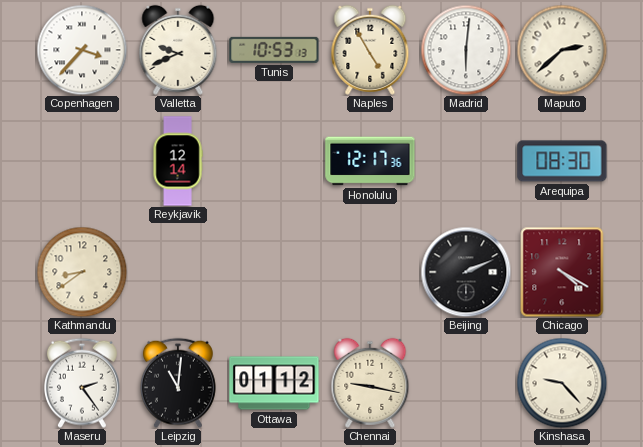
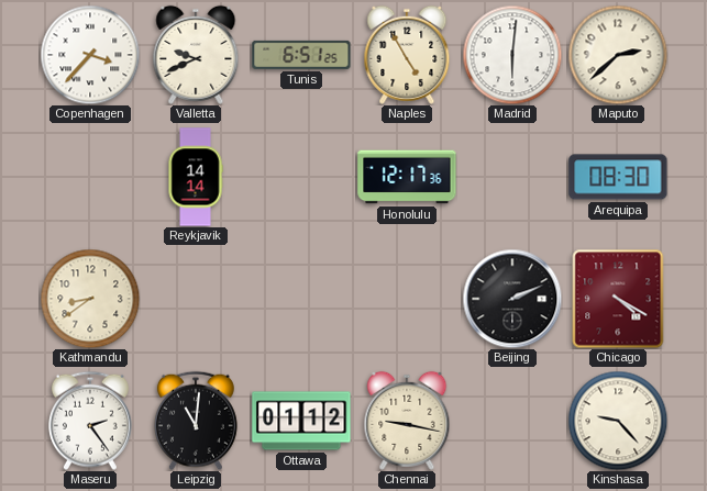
Tunis: 10:53 -> 6:51 (301, 55)
Reykjavik: 12:14 -> 14:14 (196, 177)
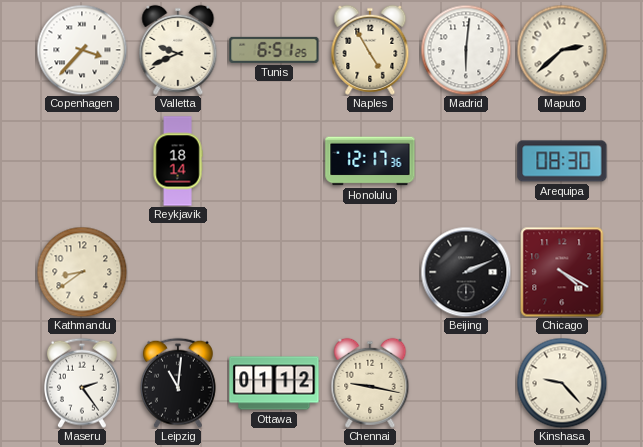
Reykjavik: 14:14 -> 18:14 (178, 161)
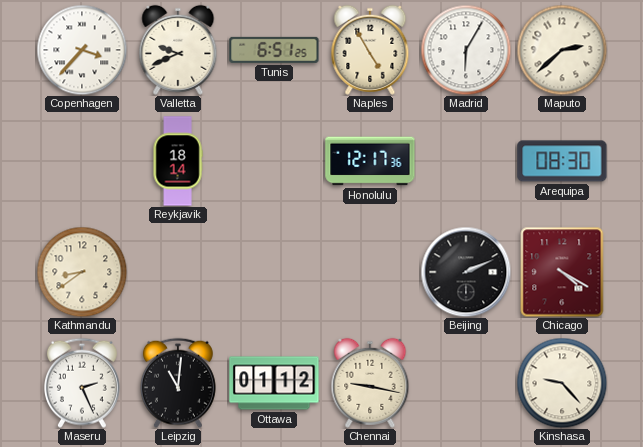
Madrid: 6:01 -> 6:05 (466, 50)
Maseru: 2:24 -> 2:26 (82, 383)
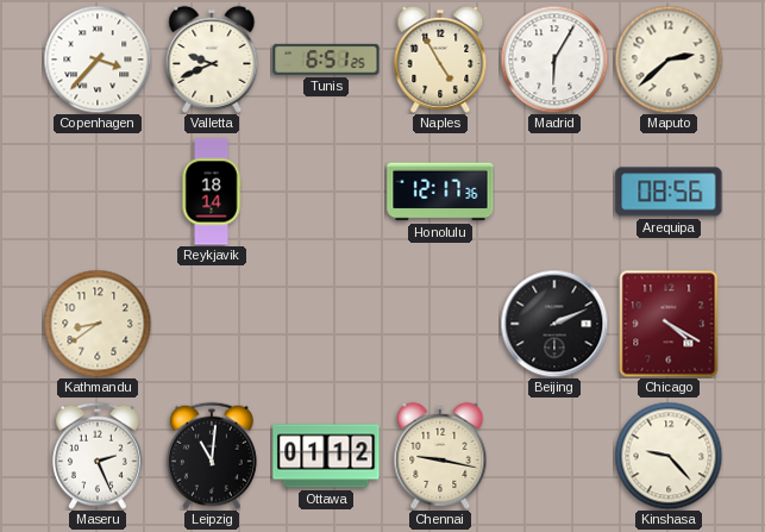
Arequipa: 08:30 -> 08:56 (669, 192)
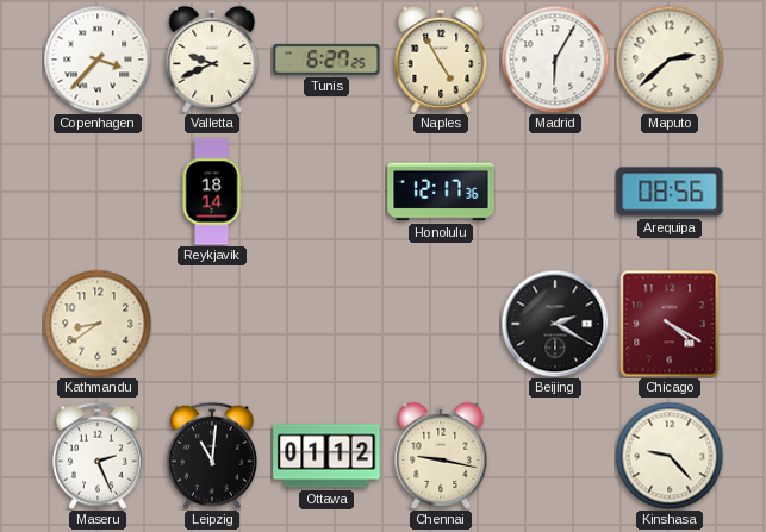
Tunis: 6:51 -> 6:27 (326, 60)
Beijing: 2:11 -> 2:20 (555, 324)
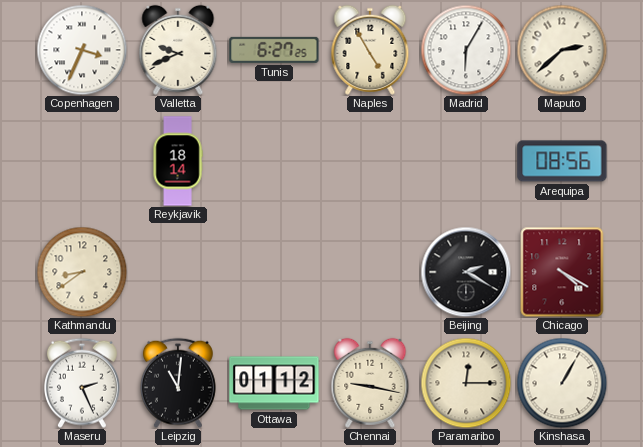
Copenhagen: 3:37 -> 3:34 (82, 50)
Honolulu: 12:17 -> none (441, 192)
Paramaribo: none -> 12:15 (466, 383)
Kinshasa: 9:23 -> 1:05 (562, 383)
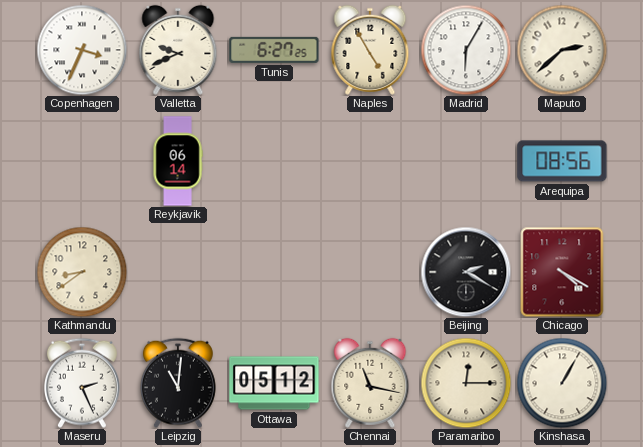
Reykjavik: 18:14 -> 06:14 (178, 161)
Ottawa: 01:12 -> 05:12 (274, 383)
Chennai: 9:17 -> 11:17 (370, 383)
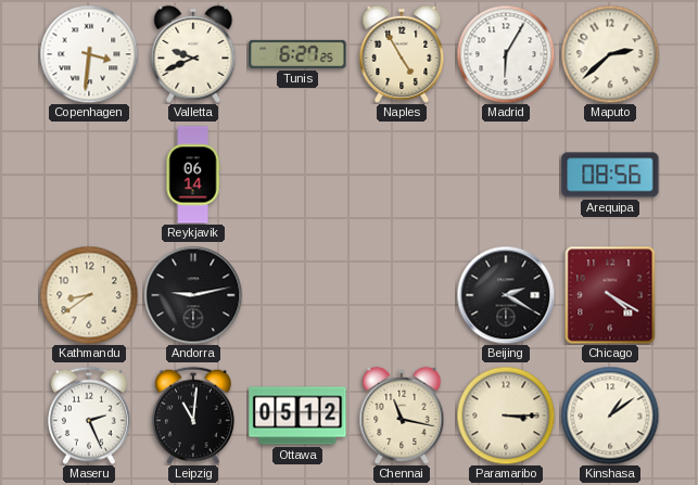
Copenhagen: 3:34 -> 3:31 (89, 54)
Andorra: none -> 9:13 (193, 295)
Paramaribo: 12:15 -> 3:15 (506, 416)
Kinshasa: 1:05 -> 1:09 (610, 416)
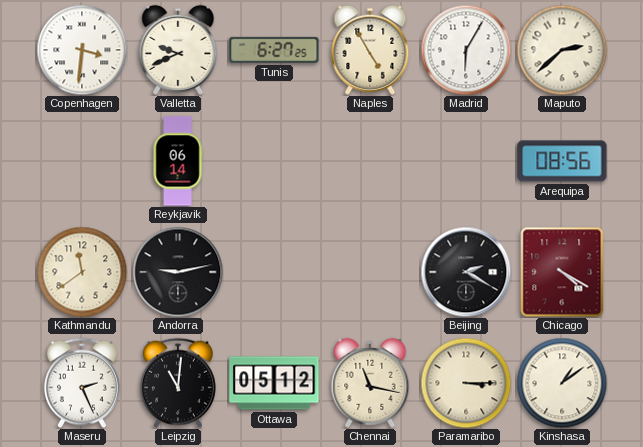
Kathmandu: 8:39 -> 11:39 (82, 272)
